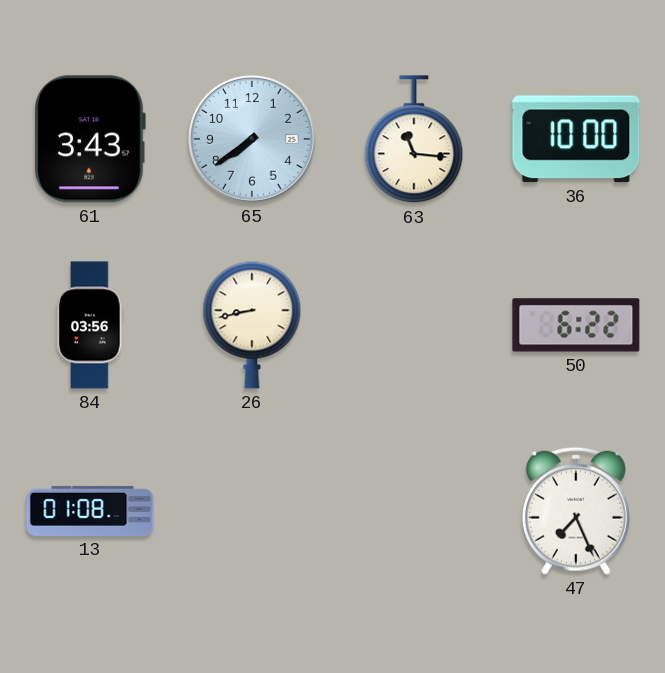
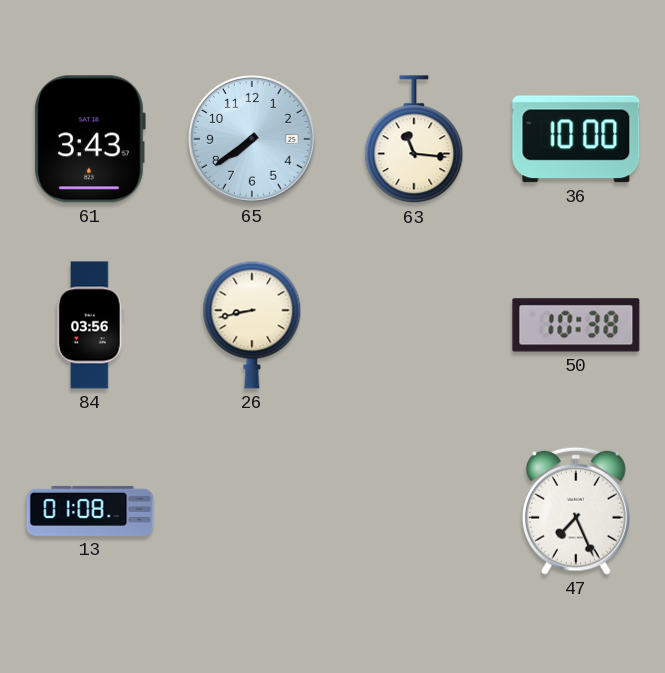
50: 6:22 -> 10:38 (576, 325)
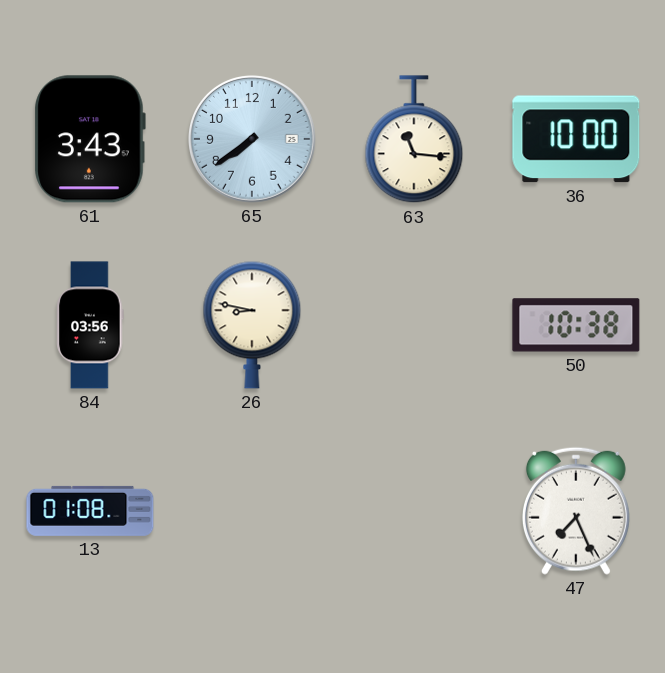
26: 8:43 -> 8:47 (252, 325)
